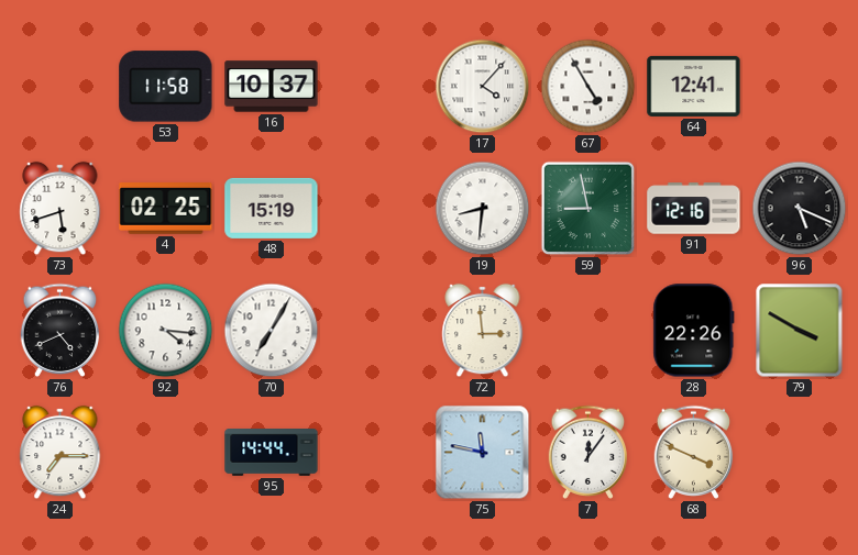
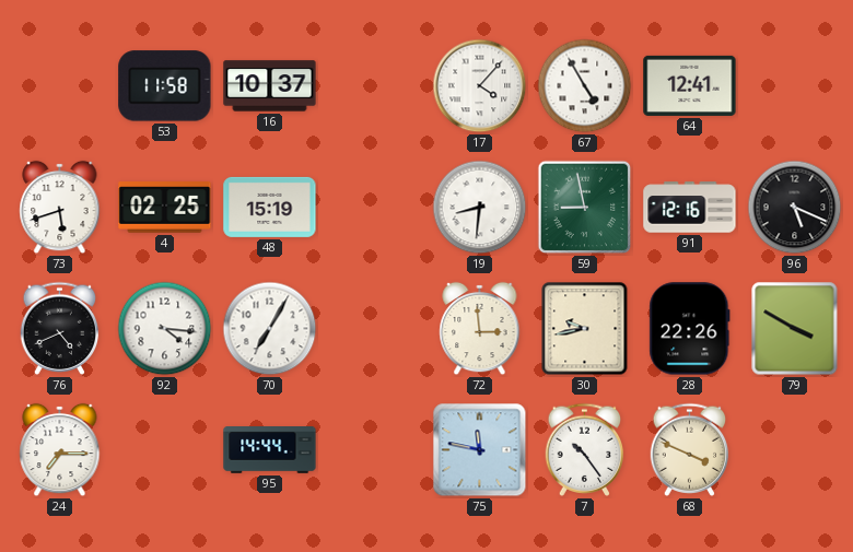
30: none -> 9:43 (585, 329)
7: 12:06 -> 10:24 (585, 449)
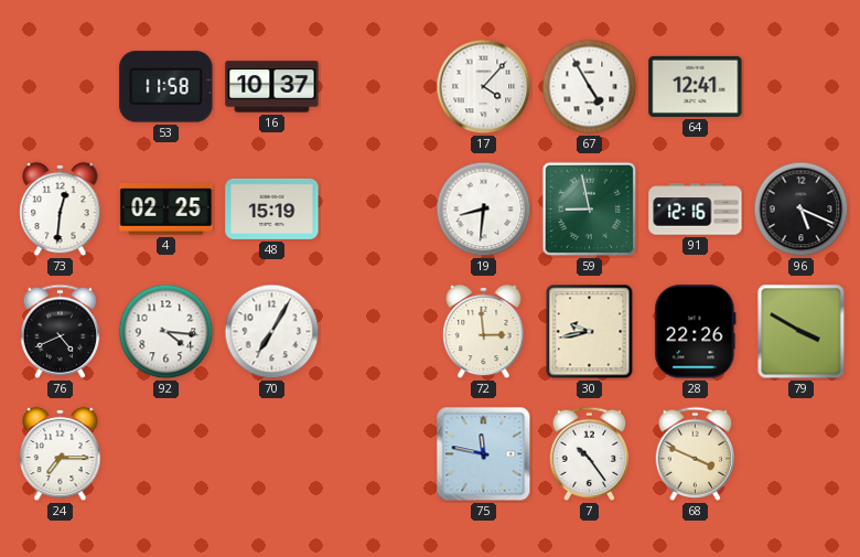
73: 5:42 -> 12:31 (61, 210)
95: 14:44 -> none (270, 450)
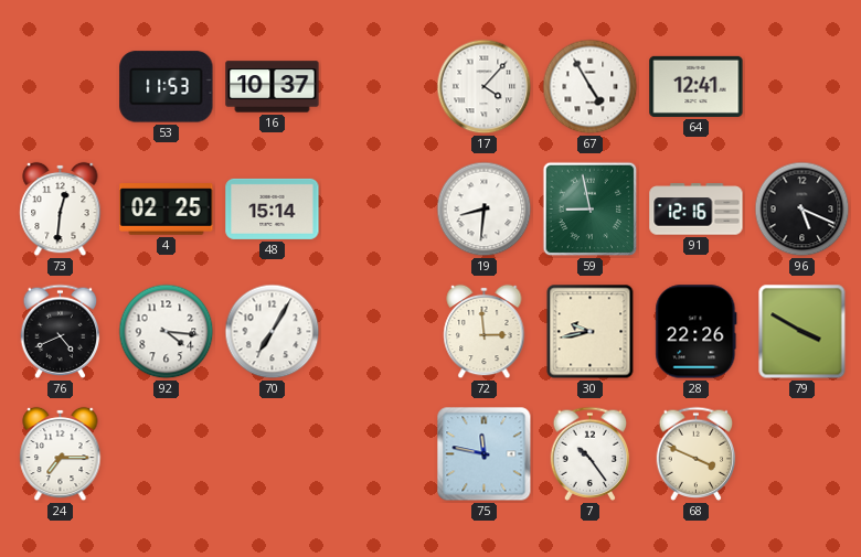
53: 11:58 -> 11:53 (167, 87)
48: 15:19 -> 15:14 (273, 208)
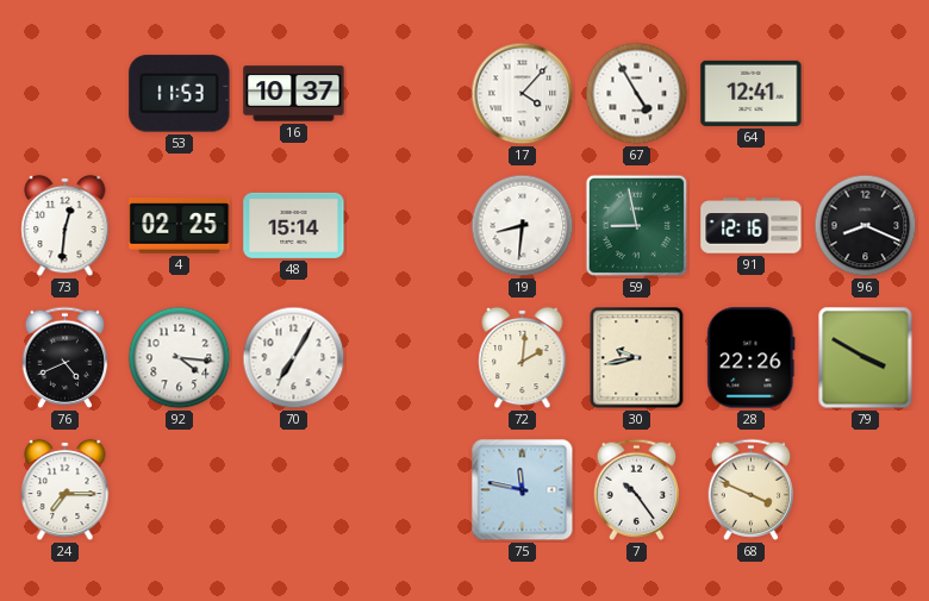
96: 5:19 -> 8:19 (866, 226)
72: 2:59 -> 2:01 (523, 358)
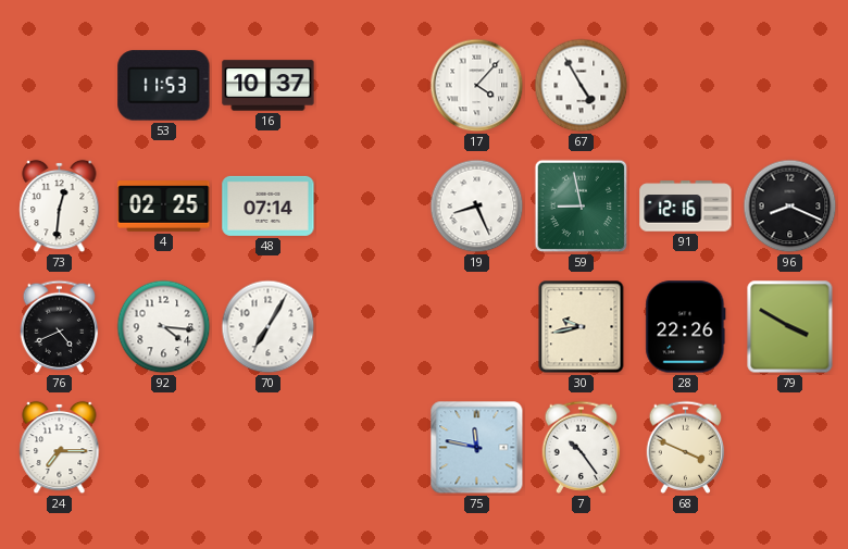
64: 12:41 -> none (752, 93)
48: 15:14 -> 07:14 (269, 205)
19: 8:31 -> 8:26 (477, 207)
72: 2:01 -> none (523, 358)
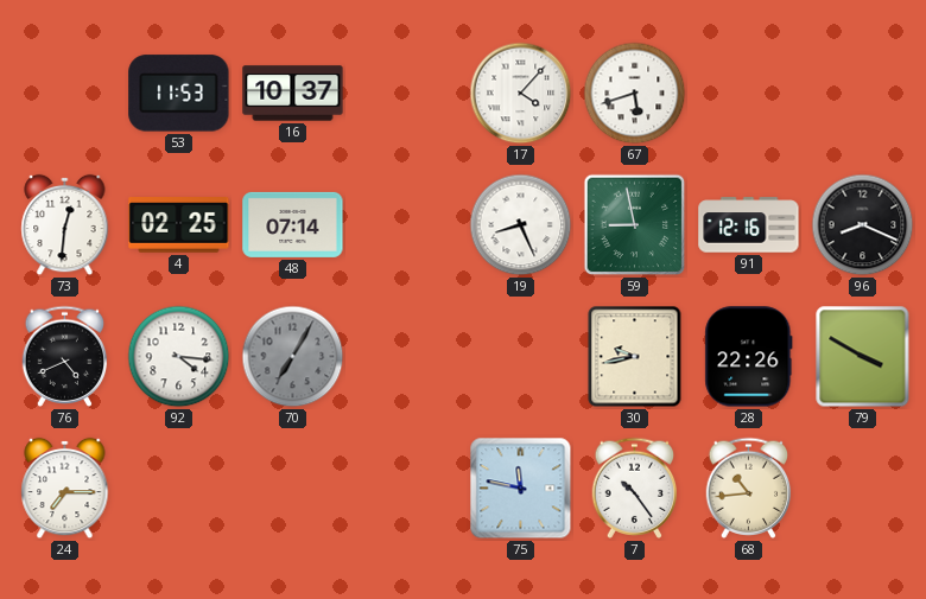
67: 4:55 -> 5:42 (635, 94)
70 dial: white -> grey (293, 357)
68: 3:49 -> 10:44 (749, 488)
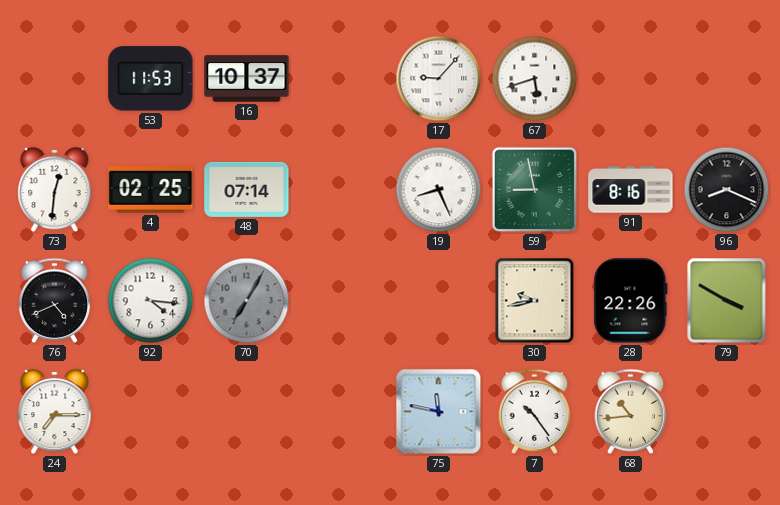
17: 4:07 -> 9:07 (439, 79)
91: 12:16 -> 8:16 (631, 190)
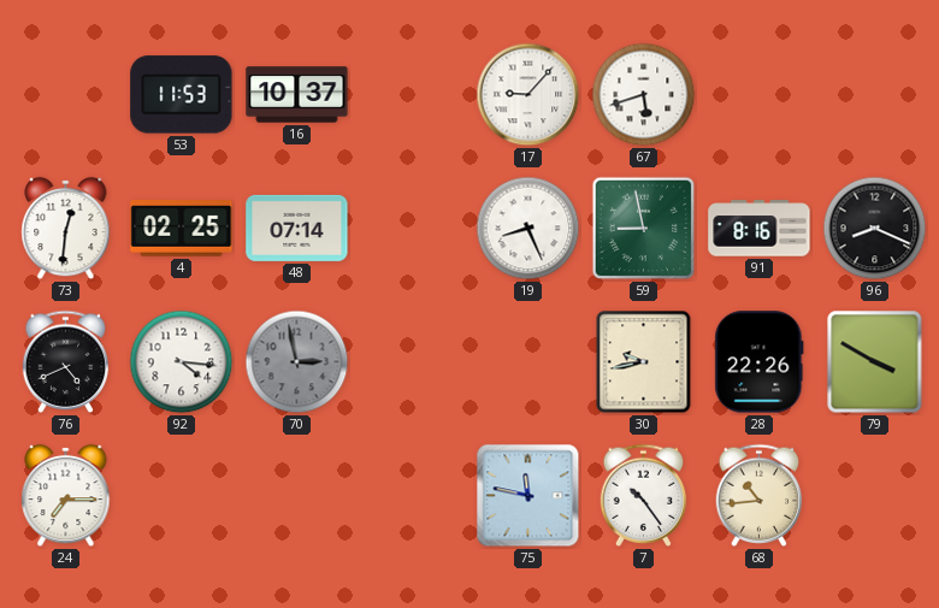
70: 7:05 -> 2:58 (297, 362)
